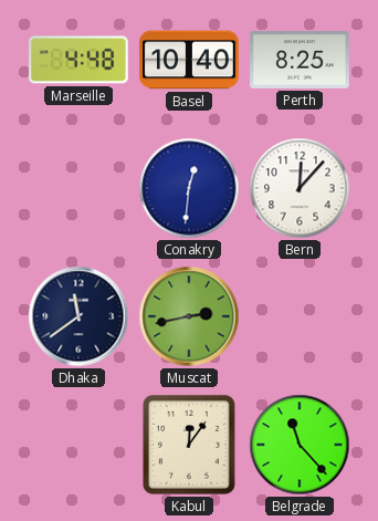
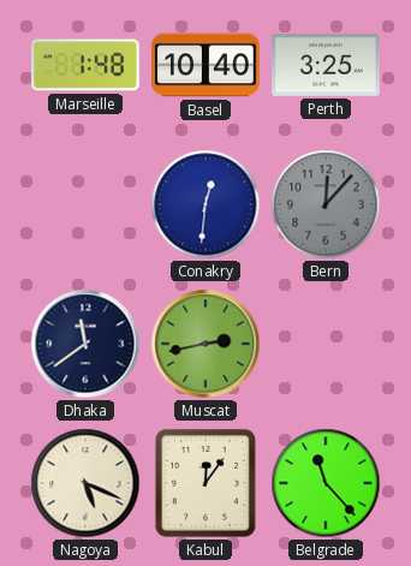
Marseille: 4:48 -> 1:48 (85, 65)
Perth: 8:25 -> 3:25 (326, 65)
Bern dial: white -> grey (326, 204)
Nagoya: none -> 5:19 (85, 483)
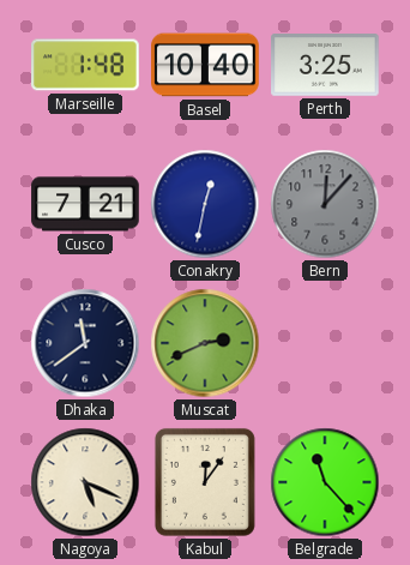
Cusco: none -> 7:21 (85, 204)
Conakry: 12:31 -> 12:32 (205, 204)
Muscat: 2:43 -> 2:41 (205, 343)
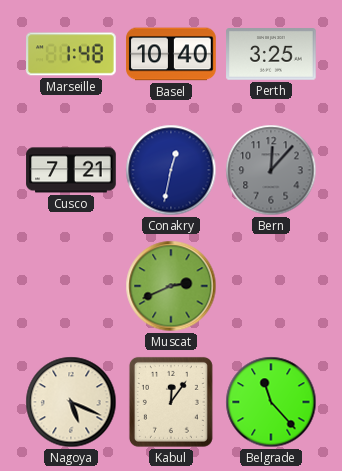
Dhaka: 11:39 -> none (85, 343)
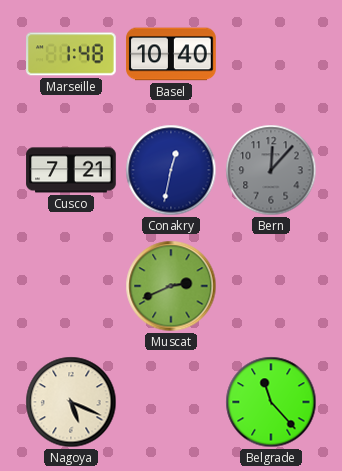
Perth: 3:25 -> none (271, 54)
Kabul: 12:06 -> none (171, 402)
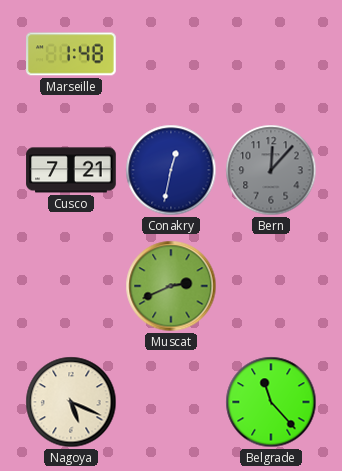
Basel: 10:40 -> none (171, 54)
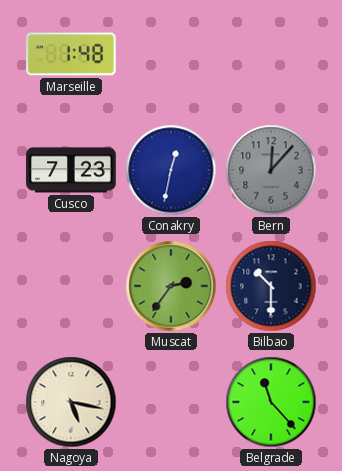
Cusco: 7:21 -> 7:23 (71, 170)
Muscat: 2:41 -> 2:36 (171, 286)
Bilbao: none -> 10:30 (271, 286)
Nagoya: 5:19 -> 5:17 (71, 402)
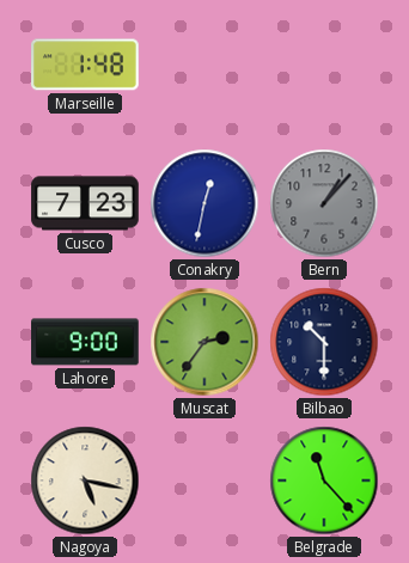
Bern: 12:07 -> 1:07 (324, 203)
Lahore: none -> 9:00 (85, 342)
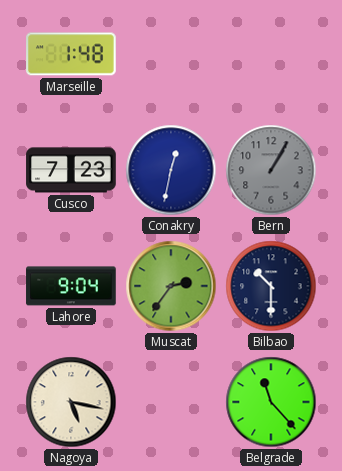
Bern: 1:07 -> 1:05 (271, 170)
Lahore: 9:00 -> 9:04 (71, 286)
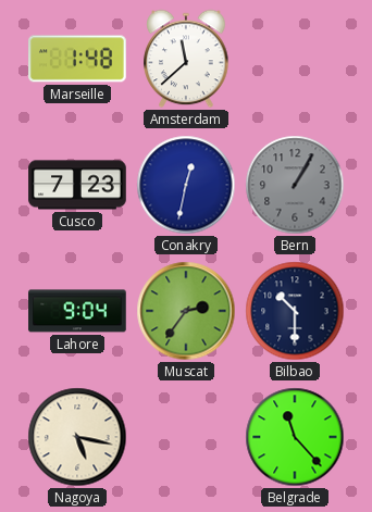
Amsterdam: none -> 11:38 (186, 59)
